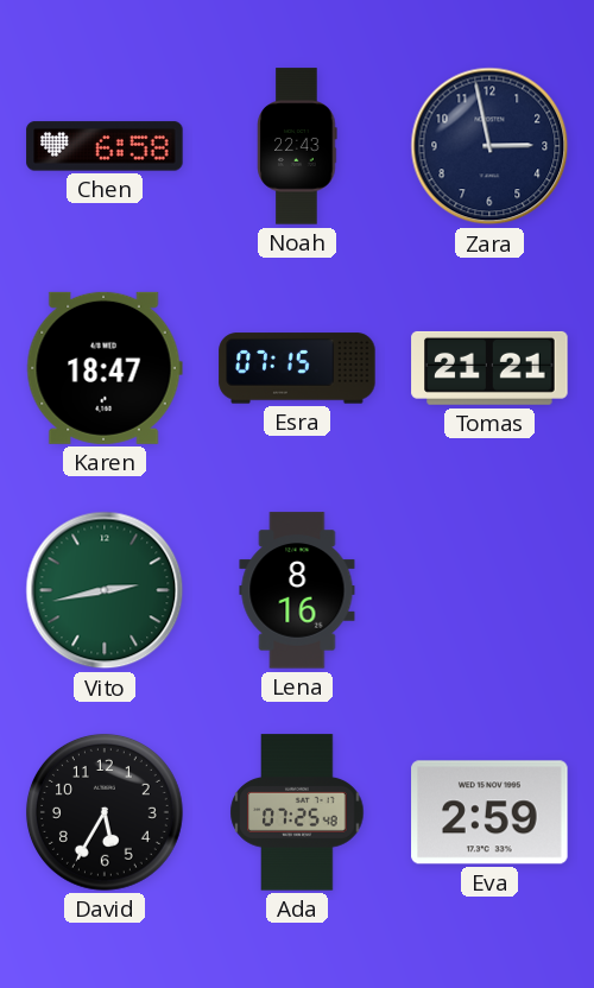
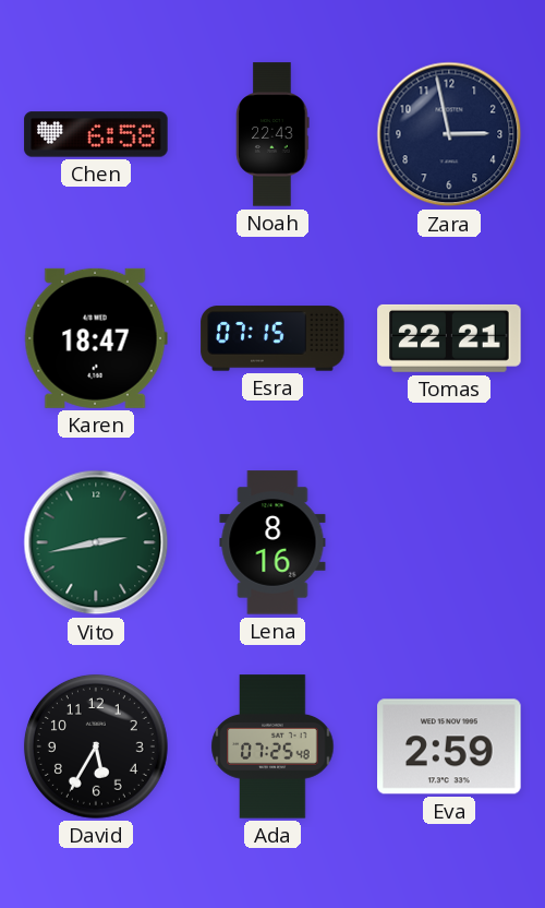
Tomas: 21:21 -> 22:21 (449, 338)
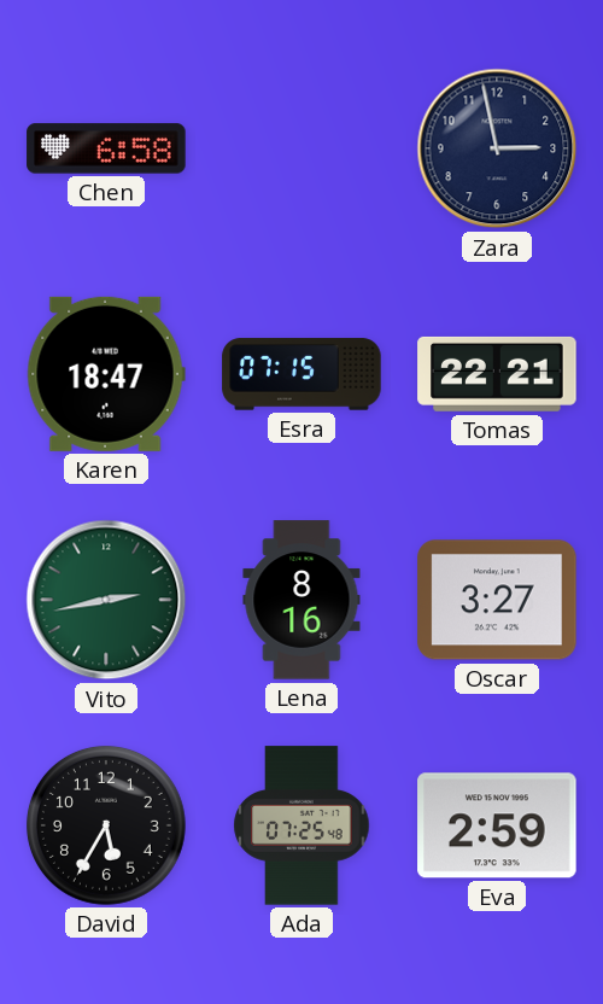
Noah: 22:43 -> none (272, 134)
Oscar: none -> 3:27 (497, 600)
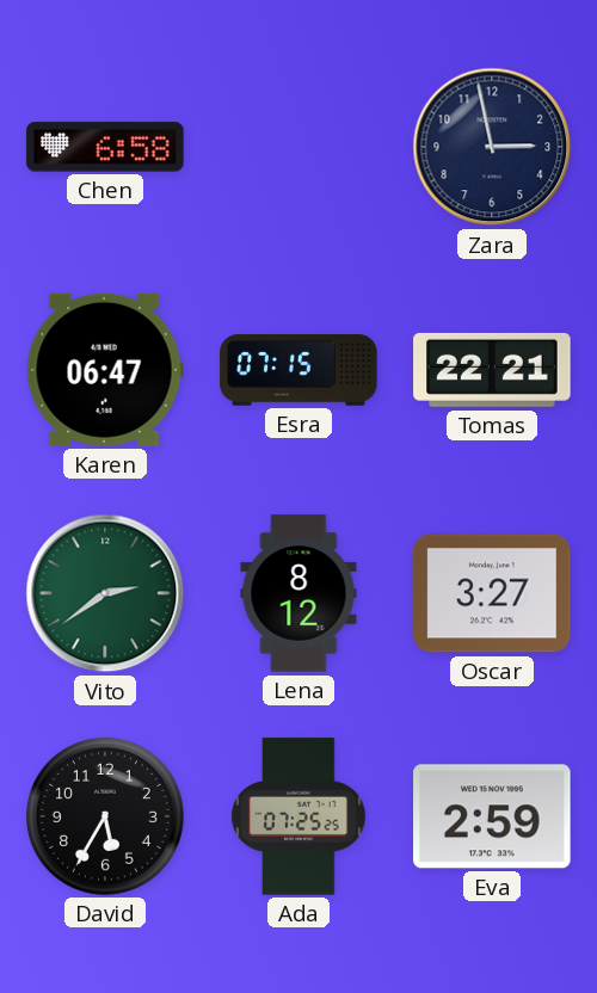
Karen: 18:47 -> 06:47 (105, 370)
Vito: 2:43 -> 2:39 (105, 593)
Lena: 8:16 -> 8:12 (298, 593)
Ada: 07:25:48 -> 07:25:25 (298, 816)
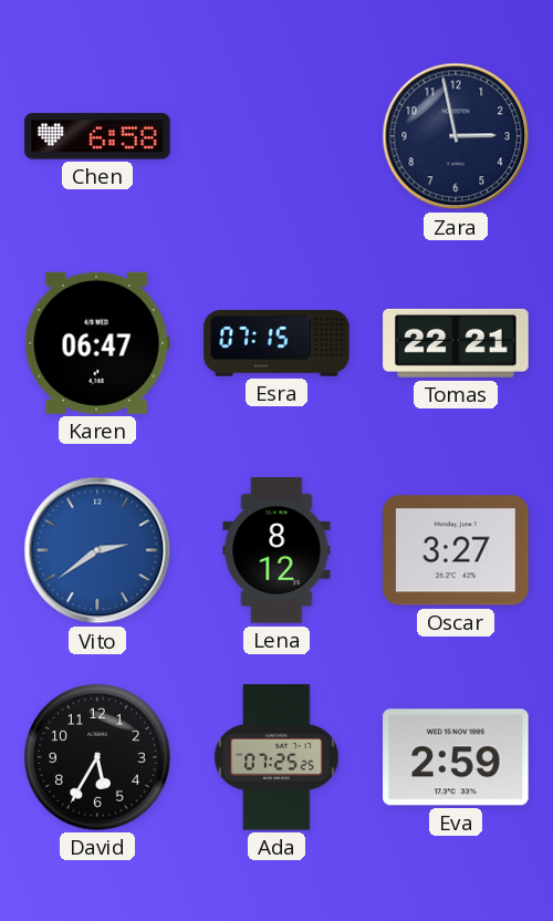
Vito dial: green -> blue (97, 550)
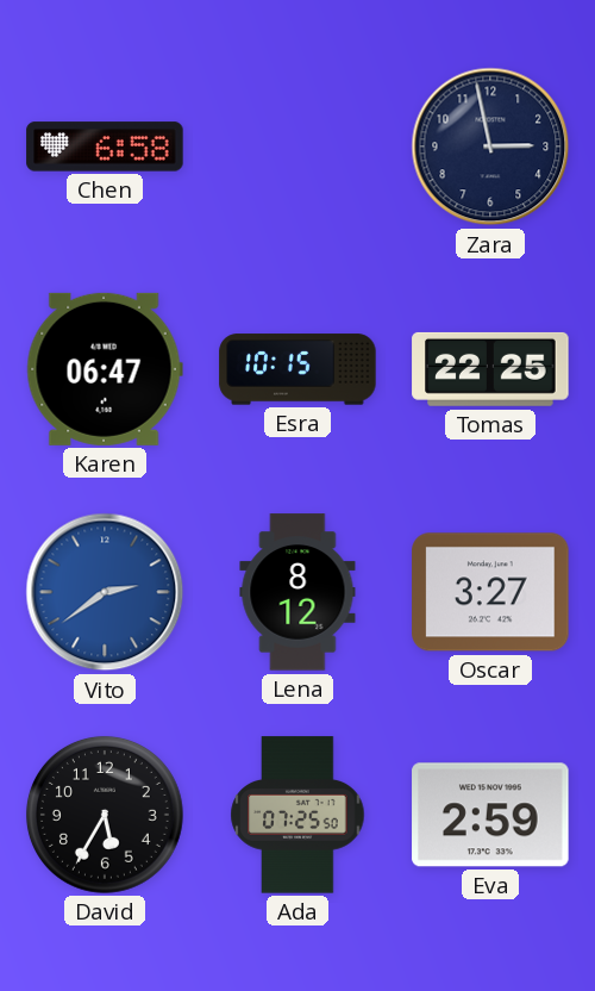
Esra: 07:15 -> 10:15 (297, 369)
Tomas: 22:21 -> 22:25 (490, 369)
Ada: 07:25:25 -> 07:25:50 (297, 815)
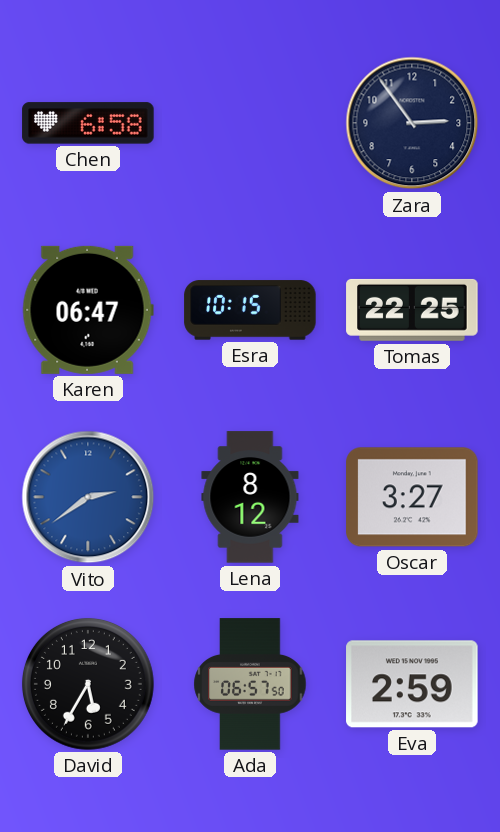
Zara: 2:58 -> 2:54 (412, 123)
Ada: 07:25 -> 06:57 (250, 684)
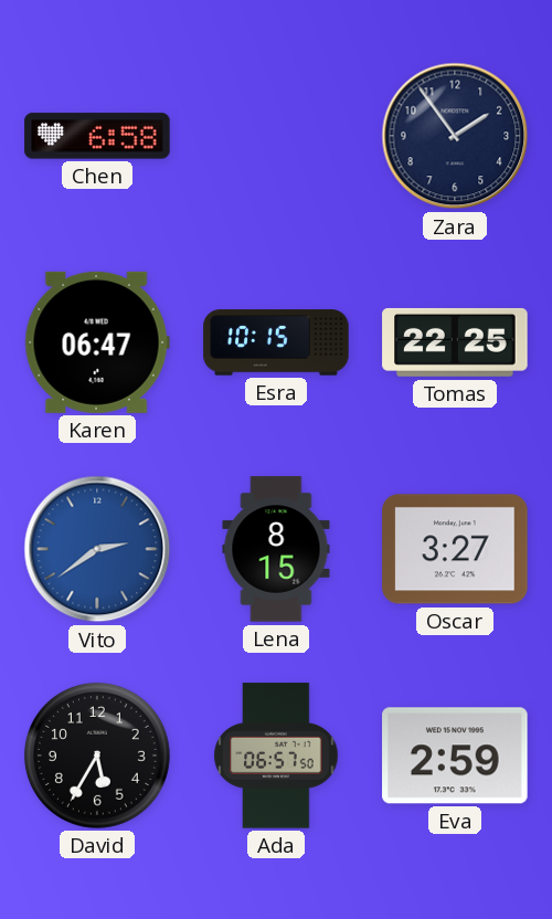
Zara: 2:54 -> 1:54 (455, 136)
Lena: 8:12 -> 8:15 (276, 549)
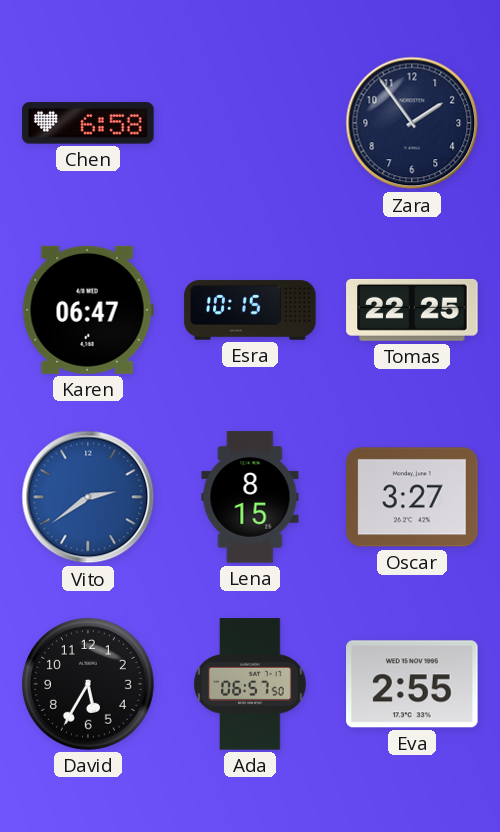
Eva: 2:59 -> 2:55 (412, 684)
